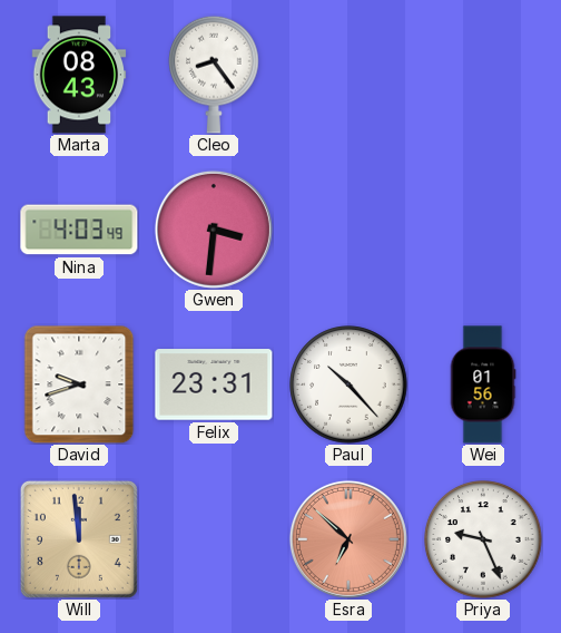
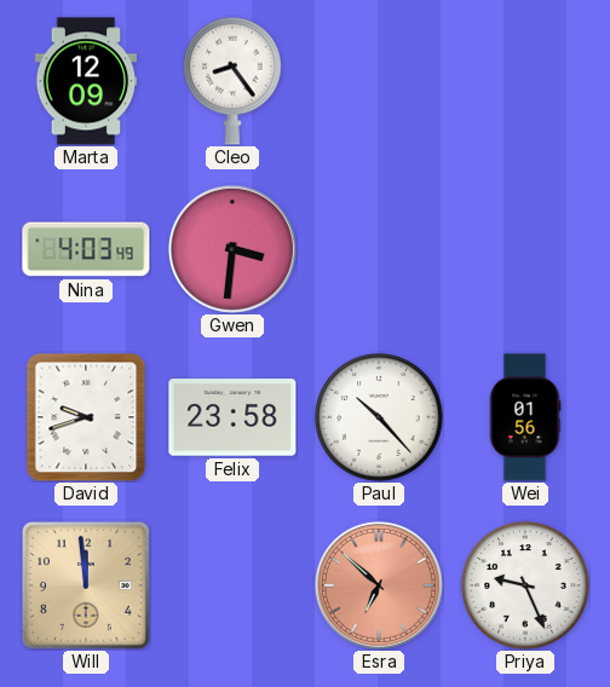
Marta: 08:43 -> 12:09 (86, 81)
Felix: 23:31 -> 23:58 (232, 417)
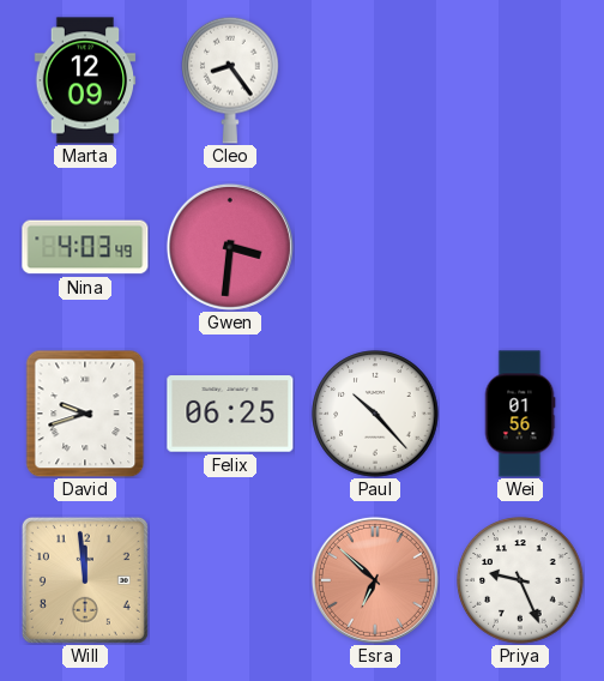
Felix: 23:58 -> 06:25 (230, 414)
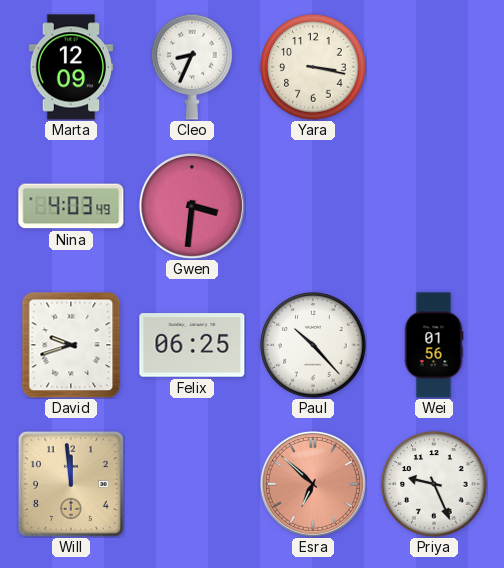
Cleo: 8:24 -> 8:34 (192, 67)
Yara: none -> 3:17 (313, 67)
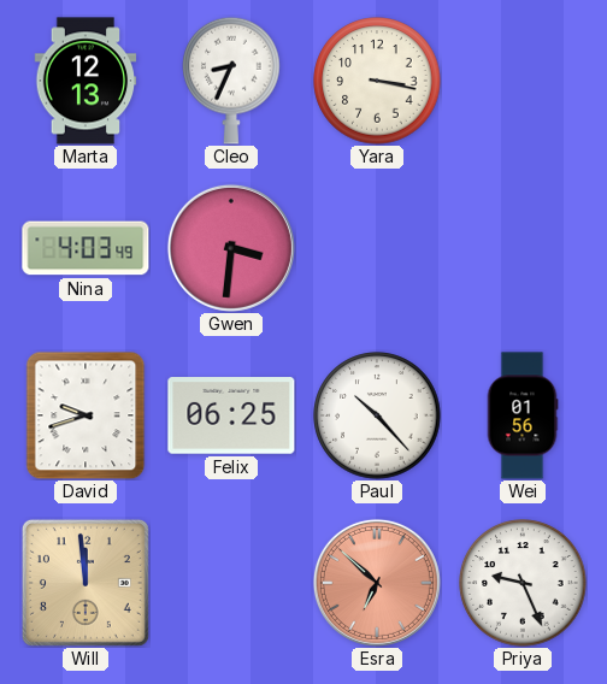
Marta: 12:09 -> 12:13 (86, 81)
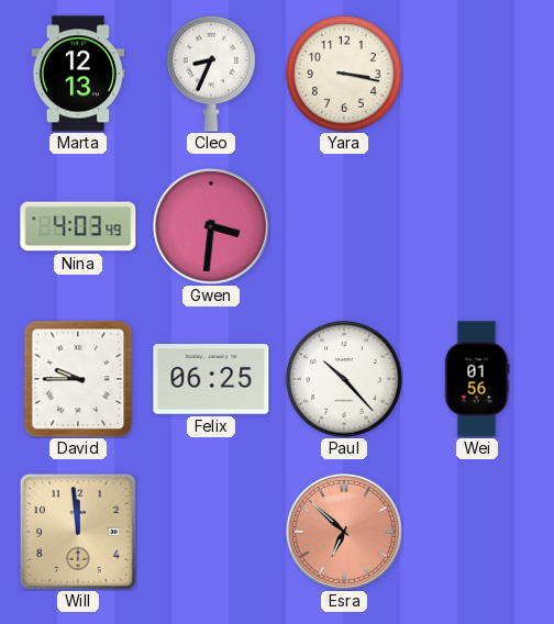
David: 9:42 -> 9:45 (78, 379)
Priya: 9:26 -> none (523, 583)
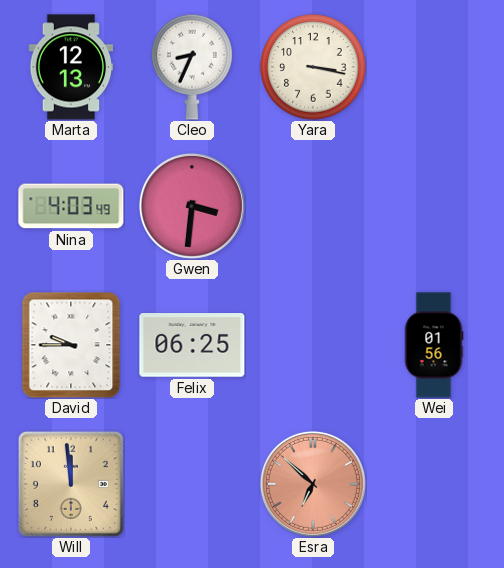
Paul: 10:23 -> none (344, 379)
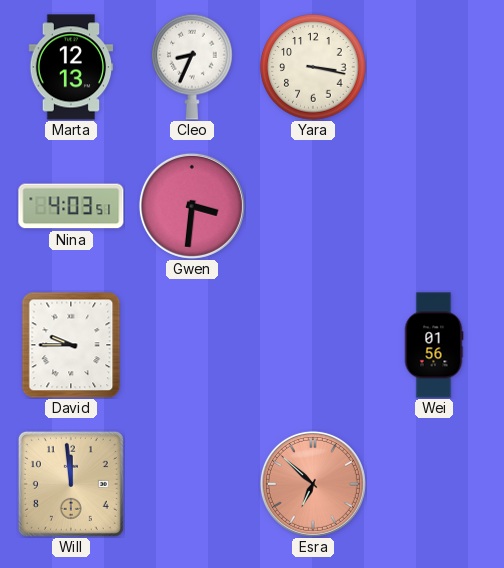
Nina: 4:03:49 -> 4:03:51 (71, 206)
Felix: 06:25 -> none (192, 345)
